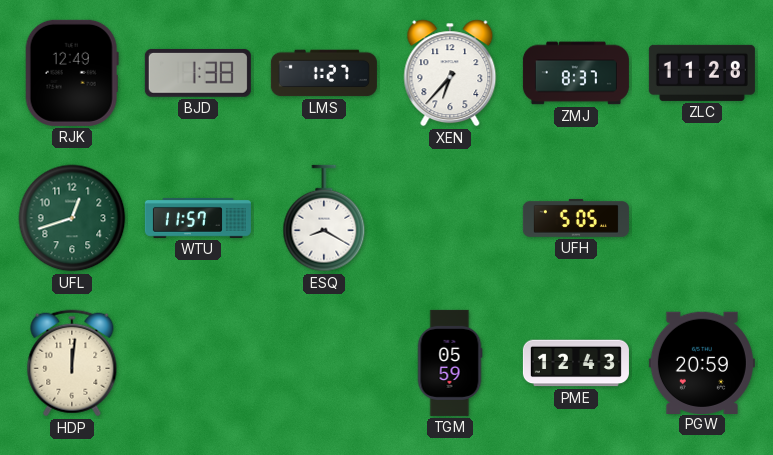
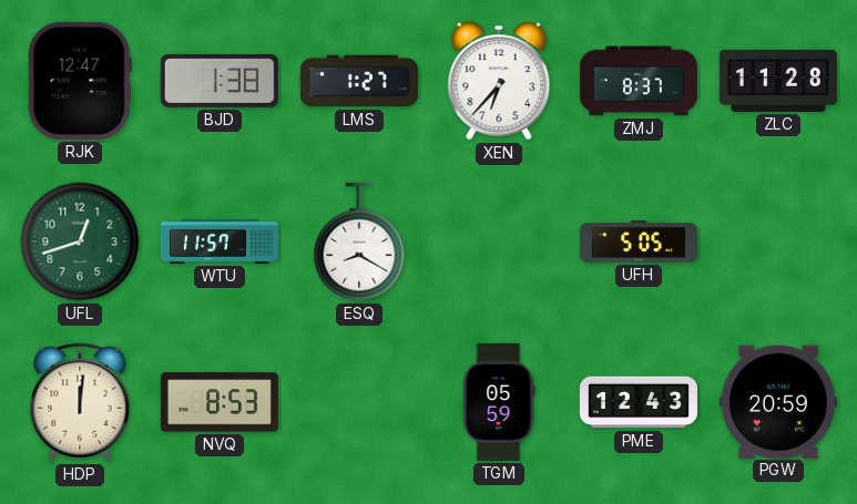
RJK: 12:49 -> 12:47 (80, 81)
NVQ: none -> 8:53 (220, 402)
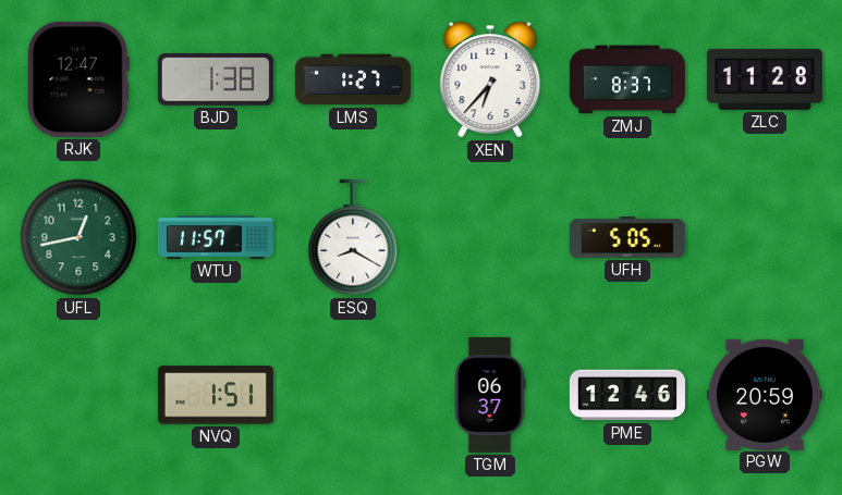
UFL: 12:42 -> 12:43 (78, 237)
HDP: 12:01 -> none (80, 402)
NVQ: 8:53 -> 1:51 (216, 395)
TGM: 05:59 -> 06:37 (490, 395)
PME: 12:43 -> 12:46 (627, 395)
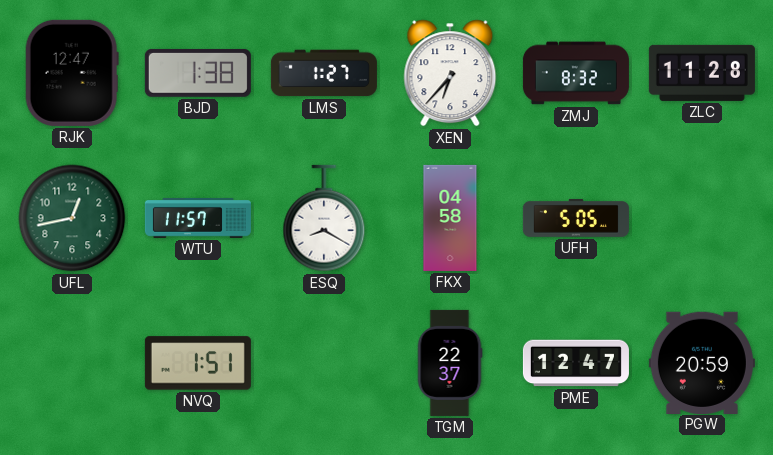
ZMJ: 8:37 -> 8:32 (576, 73)
FKX: none -> 04:58 (450, 218)
TGM: 06:37 -> 22:37 (450, 363)
PME: 12:46 -> 12:47 (576, 363)
